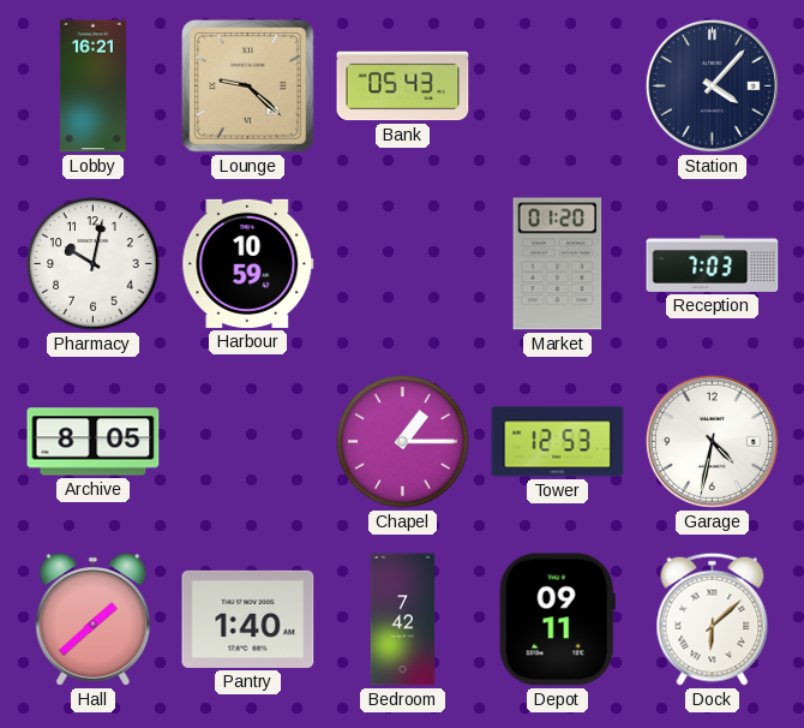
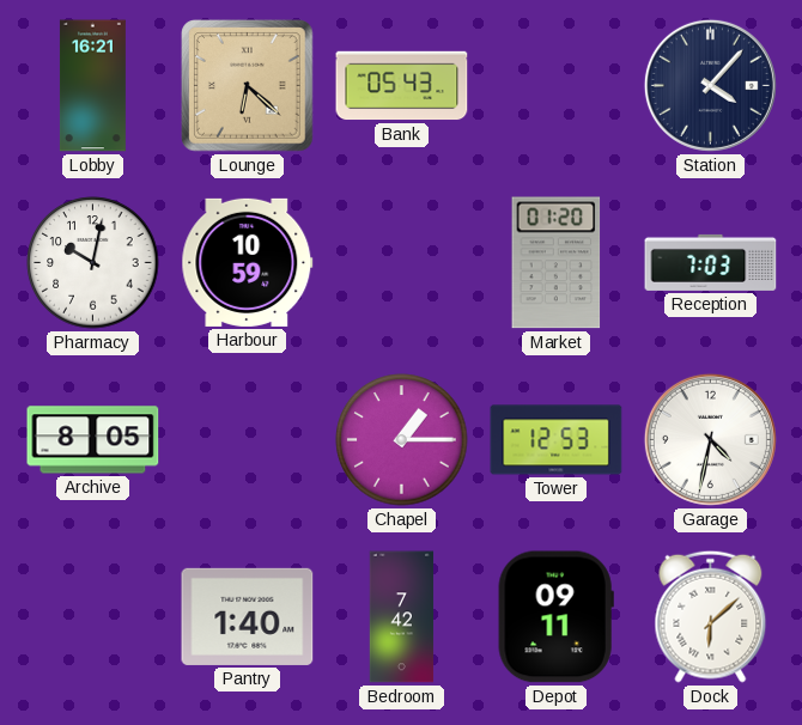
Lounge: 9:22 -> 6:22 (248, 86)
Hall: 1:38 -> none (94, 620)
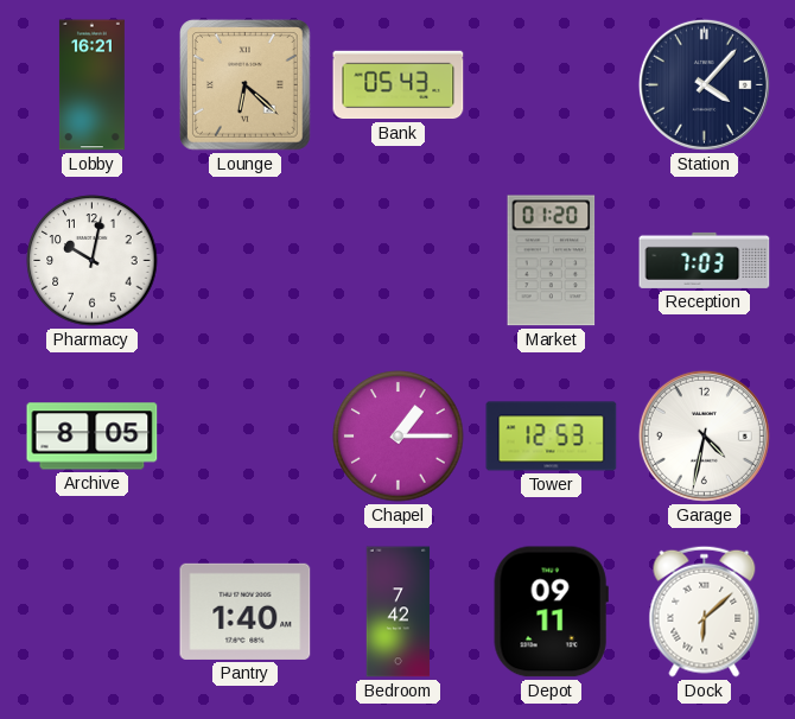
Harbour: 10:59 -> none (248, 262)
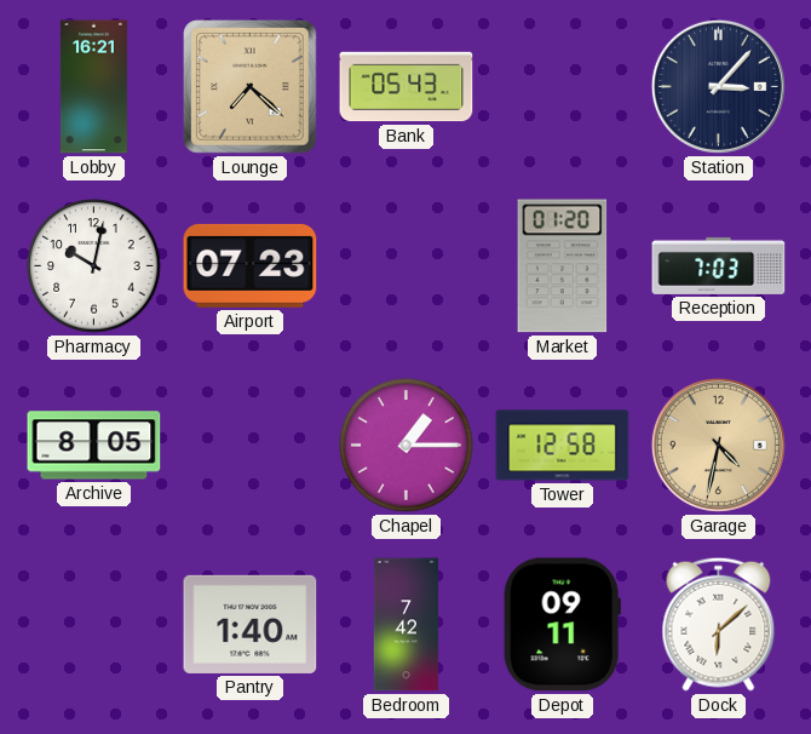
Lounge: 6:22 -> 7:22 (251, 87)
Station: 4:07 -> 3:07 (718, 86)
Airport: none -> 07:23 (251, 265)
Tower: 12:53 -> 12:58 (563, 446)
Garage dial: white -> champagne (718, 445)
